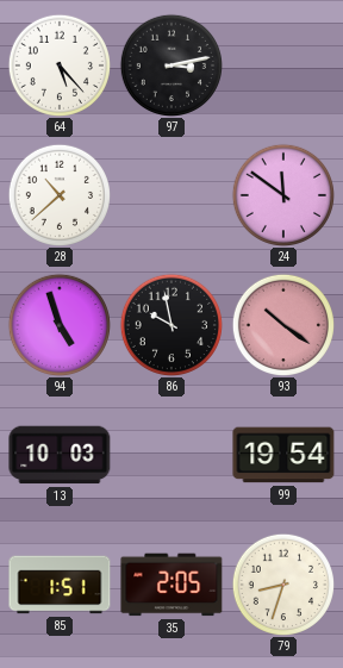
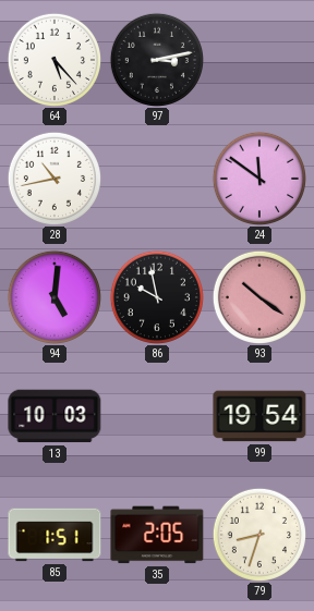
28: 10:38 -> 10:43 (53, 178)
94: 4:57 -> 5:01 (53, 296)
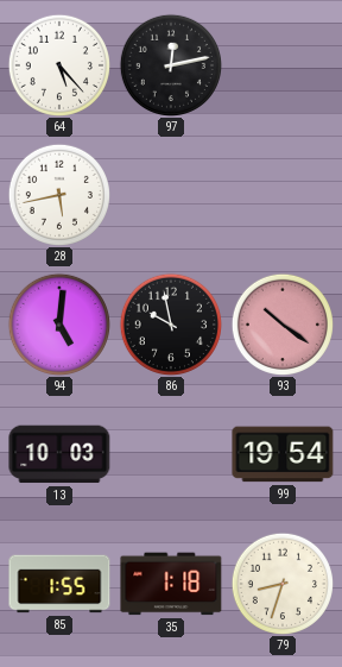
97: 3:13 -> 12:13 (170, 64)
28: 10:43 -> 5:43 (58, 194)
24: 11:51 -> none (258, 178)
85: 1:51 -> 1:55 (59, 584)
35: 2:05 -> 1:18 (171, 584)
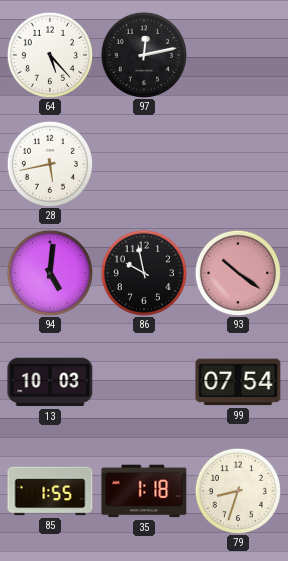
99: 19:54 -> 07:54 (238, 382)
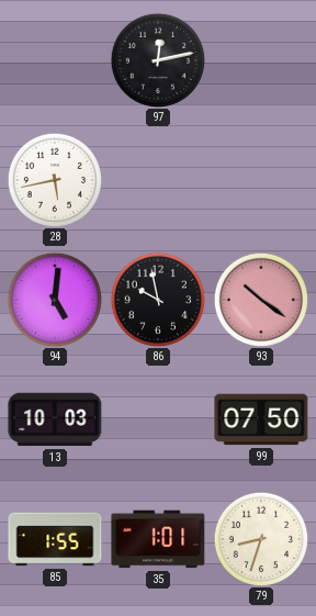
64: 5:23 -> none (49, 54)
99: 07:54 -> 07:50 (261, 419)
35: 1:18 -> 1:01 (158, 539)
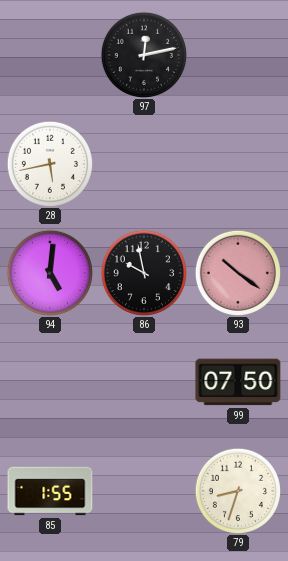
13: 10:03 -> none (55, 419)
35: 1:01 -> none (158, 539)
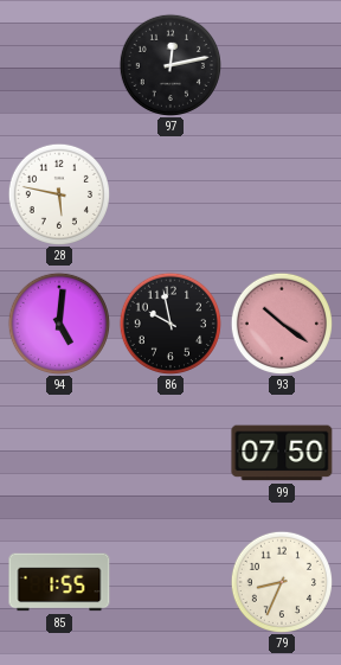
28: 5:43 -> 5:47 (58, 193)
79: 8:33 -> 8:34 (281, 581)
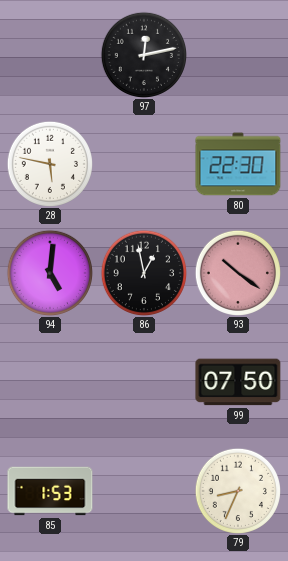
80: none -> 22:30 (238, 164)
86: 9:58 -> 12:58 (143, 272)
85: 1:55 -> 1:53 (50, 491)
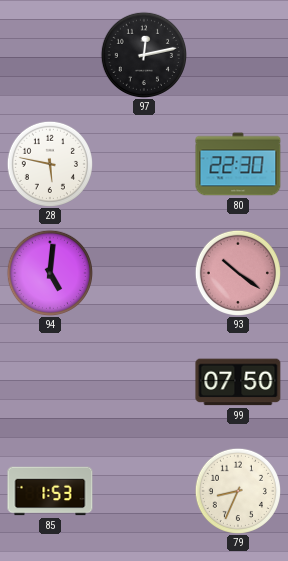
86: 12:58 -> none (143, 272)
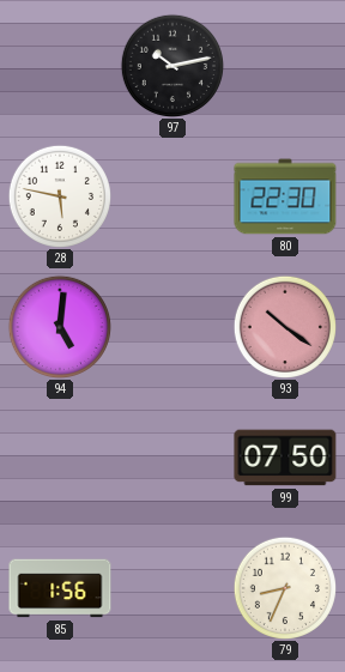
97: 12:13 -> 10:13 (171, 65)
85: 1:53 -> 1:56 (60, 588)
